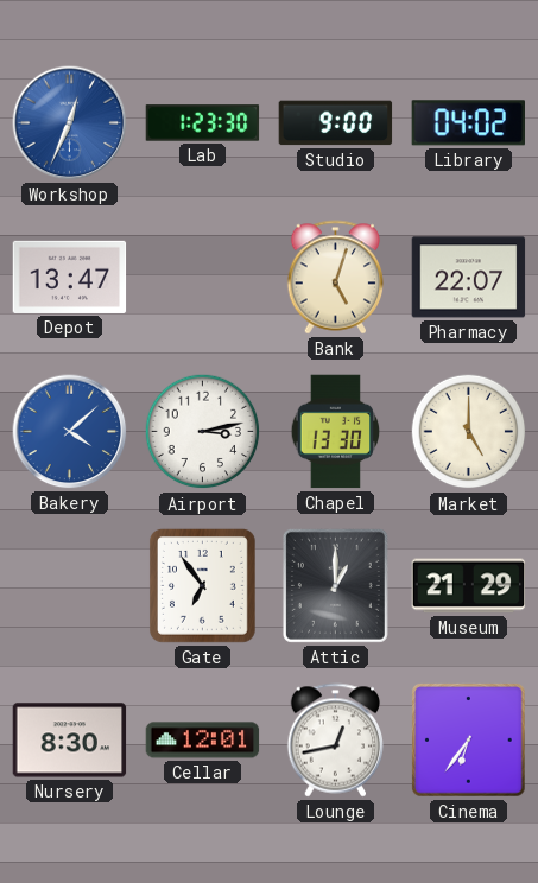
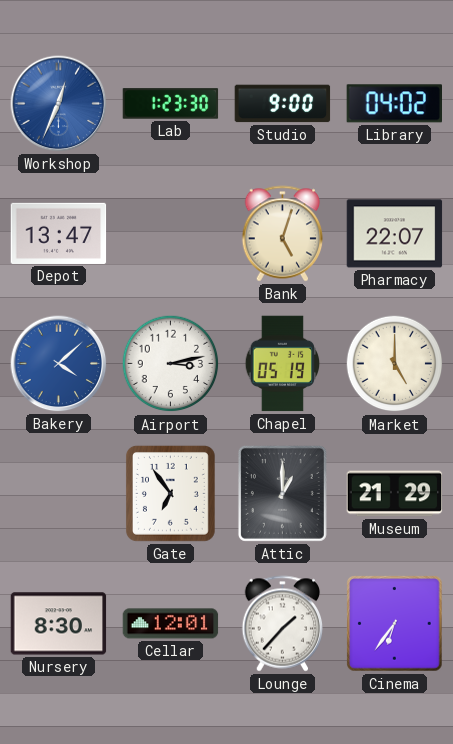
Chapel: 13:30 -> 05:19 (283, 364)
Lounge: 12:43 -> 1:37 (283, 624)
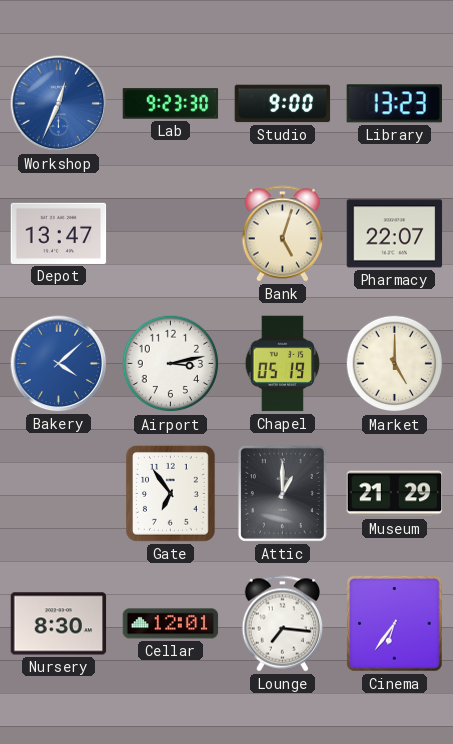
Lab: 1:23 -> 9:23 (171, 104)
Library: 04:02 -> 13:23 (394, 104)
Lounge: 1:37 -> 7:16 (283, 624)
